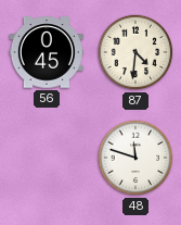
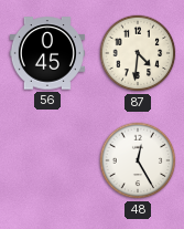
48: 11:48 -> 12:25 (138, 160)
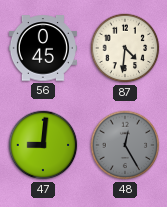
47: none -> 9:01 (43, 145)
48 dial: white -> grey (125, 145)
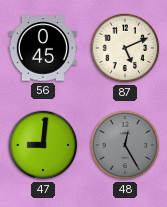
87: 4:31 -> 5:11 (125, 48)
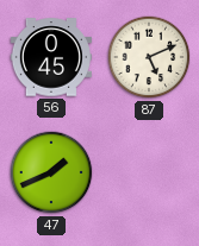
47: 9:01 -> 1:41 (51, 172)
48: 12:25 -> none (125, 145)
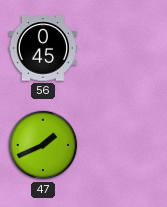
87: 5:11 -> none (149, 57)
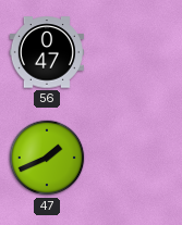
56: 0:45 -> 0:47 (47, 52)
